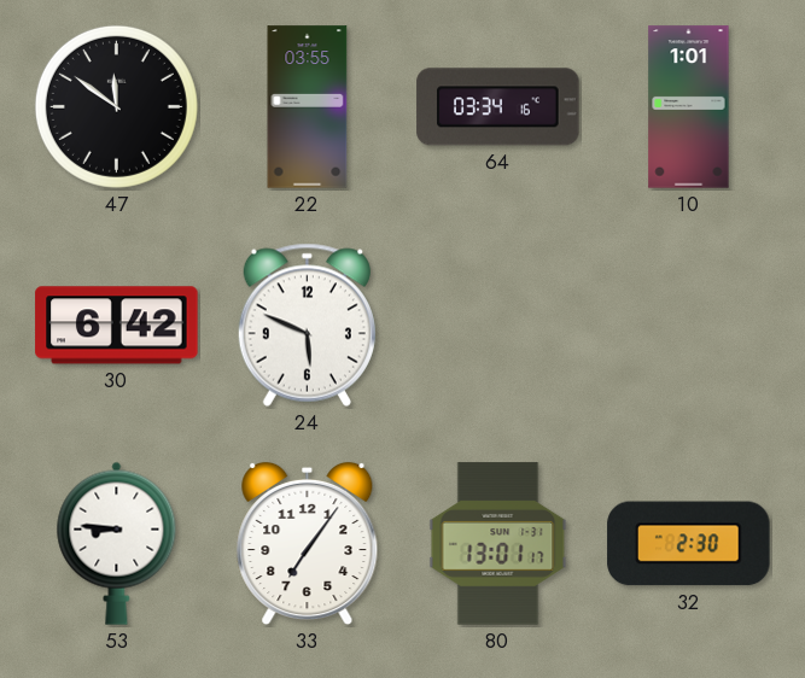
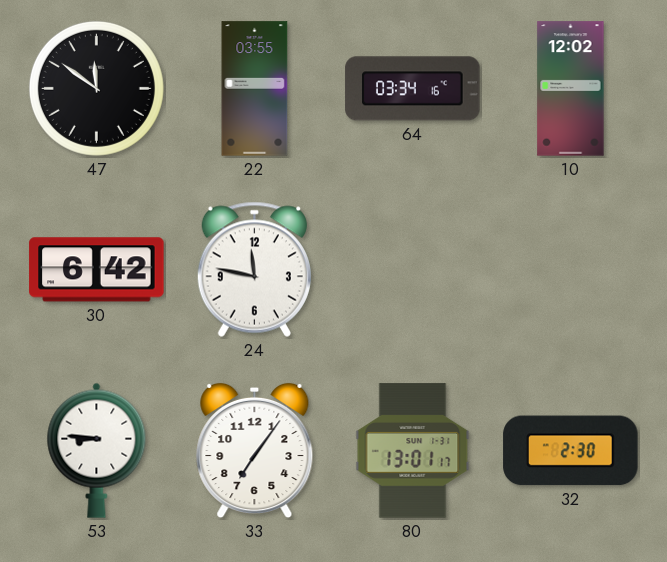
10: 1:01 -> 12:02 (571, 89)
24: 5:49 -> 11:47 (254, 269)
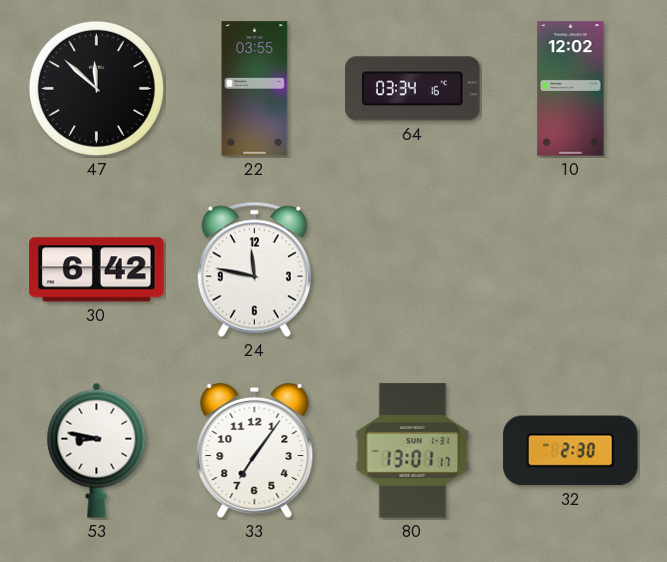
47: 11:51 -> 11:52 (96, 88)
53: 8:46 -> 8:47 (97, 450)
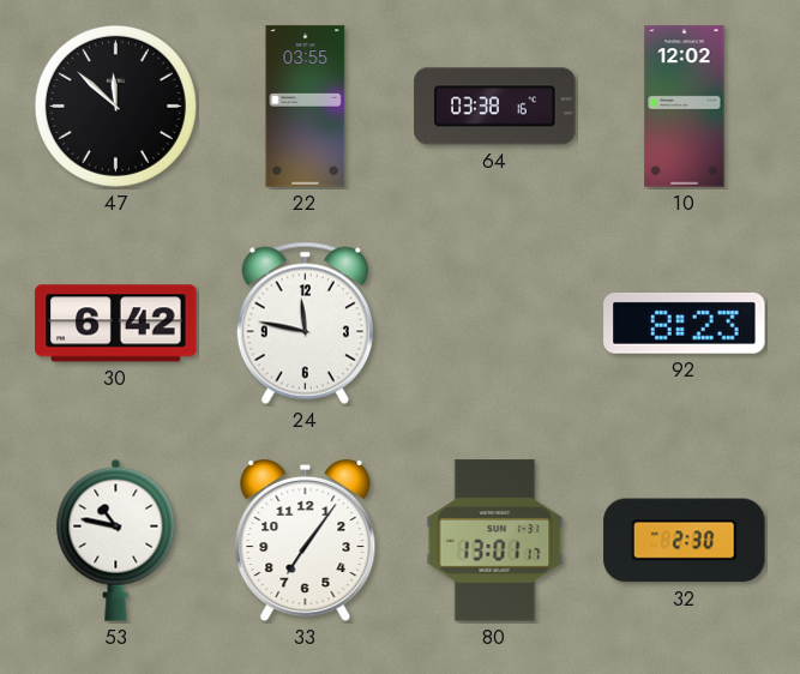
64: 03:34 -> 03:38 (495, 107)
92: none -> 8:23 (685, 324)
53: 8:47 -> 10:47 (116, 540)
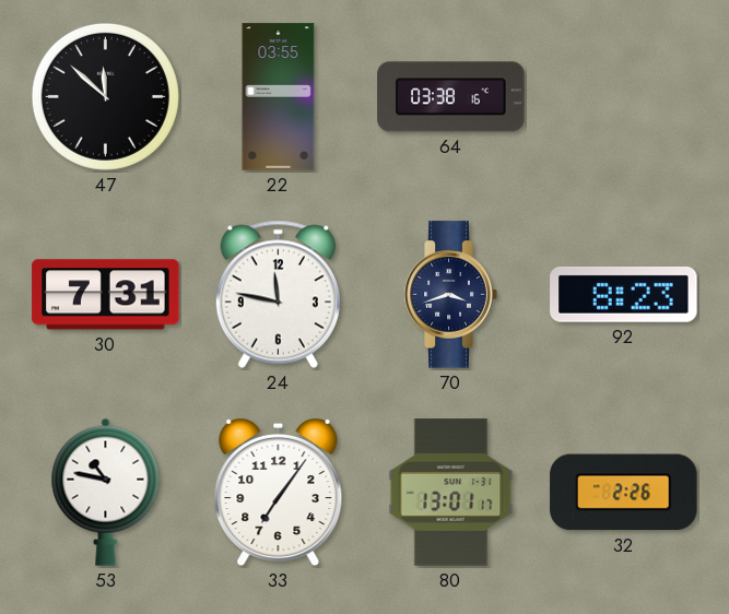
10: 12:02 -> none (685, 107)
30: 6:42 -> 7:31 (106, 295)
70: none -> 3:42 (450, 295)
32: 2:30 -> 2:26 (624, 493)
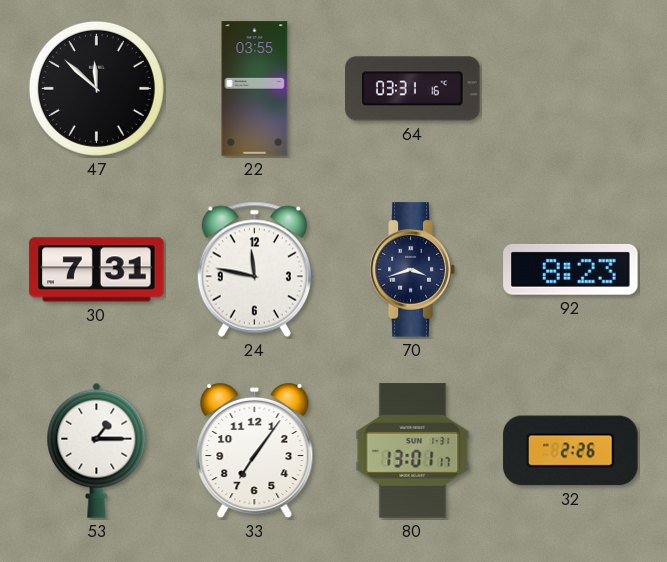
64: 03:38 -> 03:31 (413, 89)
53: 10:47 -> 1:15 (97, 450)
